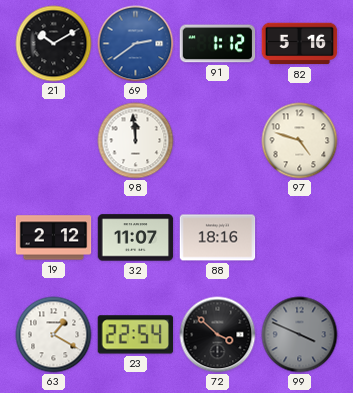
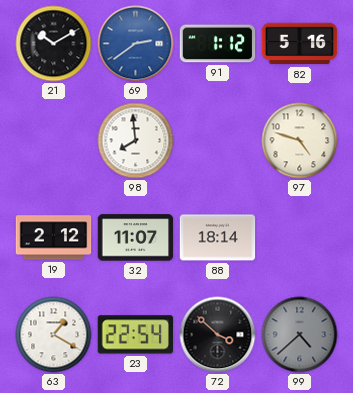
98: 11:59 -> 7:59 (136, 141)
88: 18:16 -> 18:14 (218, 238)
99: 3:49 -> 4:38 (300, 335)
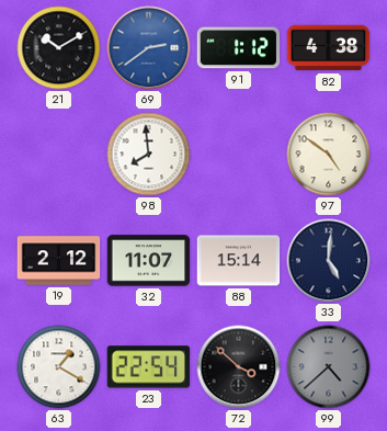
82: 5:16 -> 4:38 (329, 48)
97: 4:48 -> 4:51 (329, 155)
88: 18:14 -> 15:14 (239, 261)
33: none -> 5:01 (329, 261)
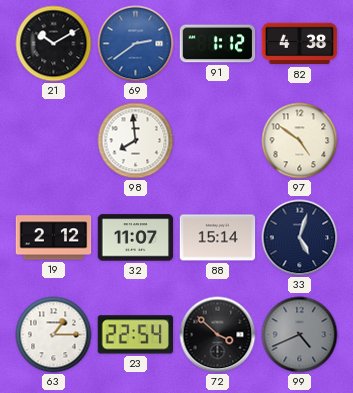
33: 5:01 -> 5:03 (300, 238)
63: 1:20 -> 1:15 (54, 335)
99: 4:38 -> 4:41 (300, 335)
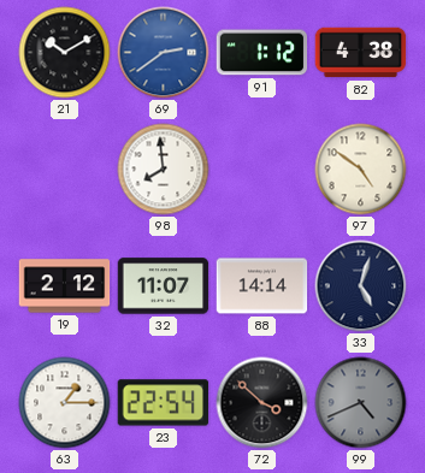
88: 15:14 -> 14:14 (262, 286)
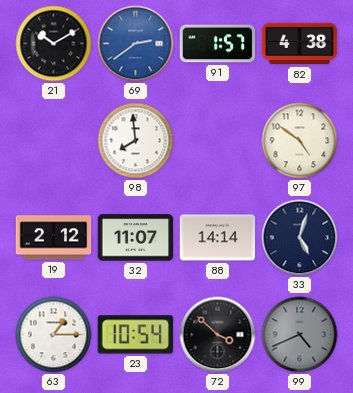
91: 1:12 -> 1:57 (218, 44)
23: 22:54 -> 10:54 (136, 335)
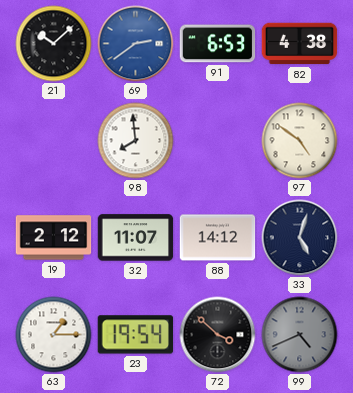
21: 10:10 -> 10:08 (54, 44)
91: 1:57 -> 6:53 (218, 44)
88: 14:14 -> 14:12 (218, 238)
23: 10:54 -> 19:54 (136, 335)
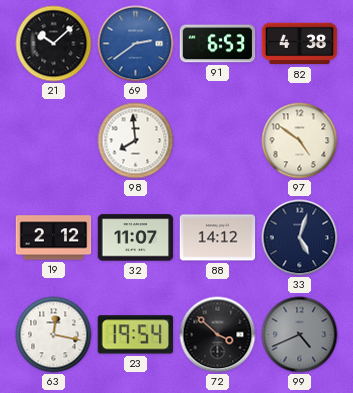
63: 1:15 -> 12:17 (54, 335)
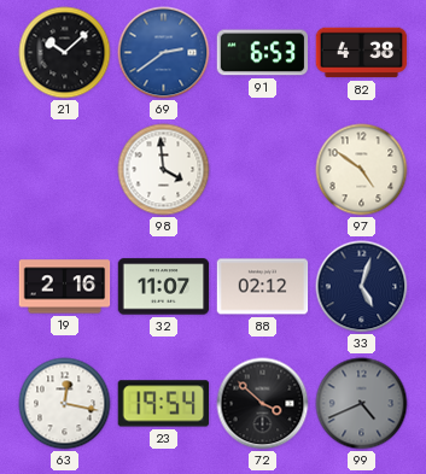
98: 7:59 -> 3:59 (164, 170)
19: 2:12 -> 2:16 (65, 287)
88: 14:12 -> 02:12 (263, 287)
